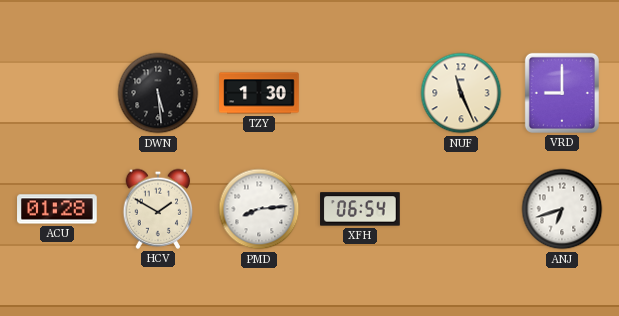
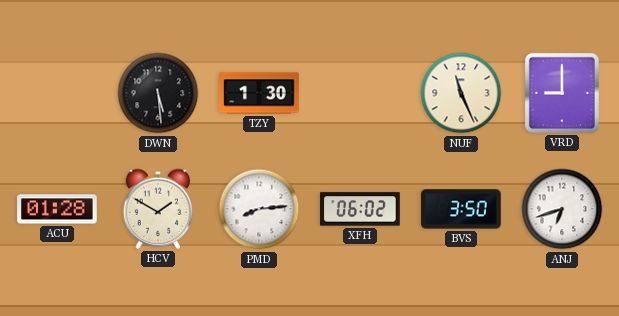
XFH: 06:54 -> 06:02 (360, 209)
BVS: none -> 3:50 (461, 209)
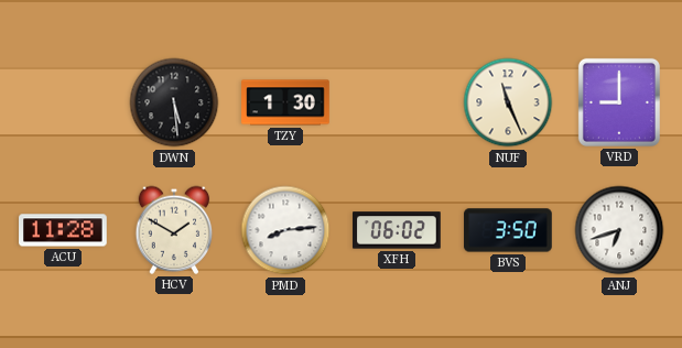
ACU: 01:28 -> 11:28 (63, 230)
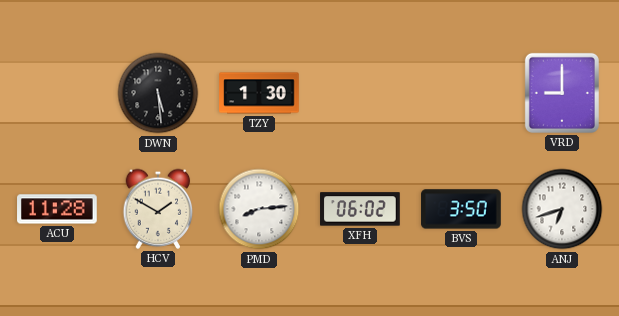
NUF: 11:26 -> none (508, 102)
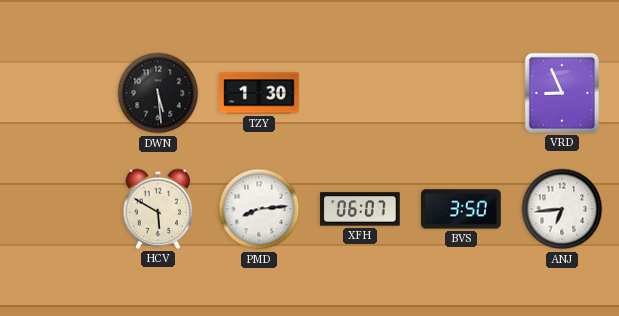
VRD: 9:00 -> 8:56 (562, 93)
ACU: 11:28 -> none (57, 209)
HCV: 1:50 -> 5:50 (158, 209)
XFH: 06:02 -> 06:07 (360, 209)
ANJ: 6:42 -> 6:44 (562, 209)
